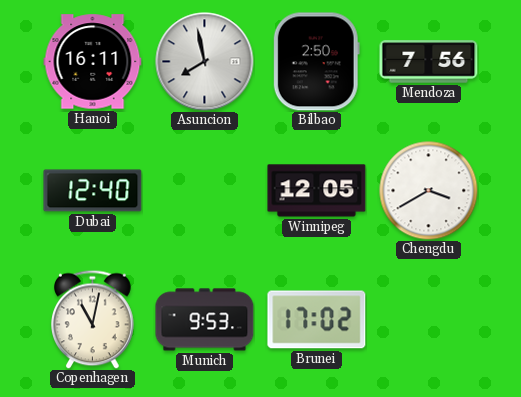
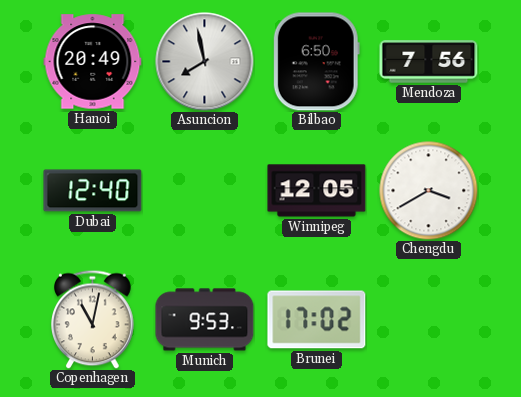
Hanoi: 16:11 -> 20:49 (93, 62)
Bilbao: 2:50 -> 6:50 (316, 62)
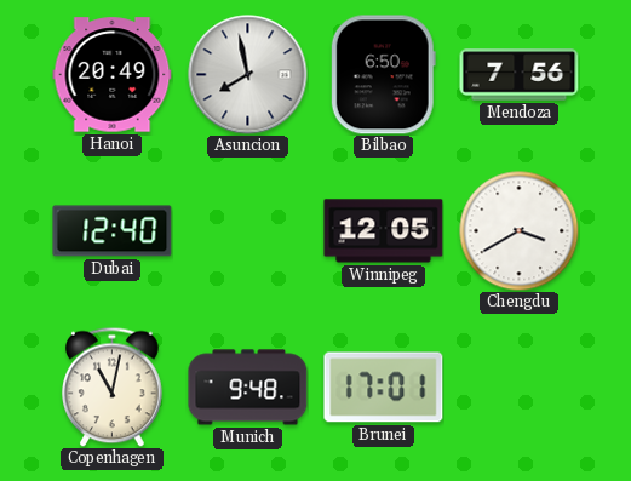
Munich: 9:53 -> 9:48 (248, 388)
Brunei: 17:02 -> 17:01 (384, 388)
